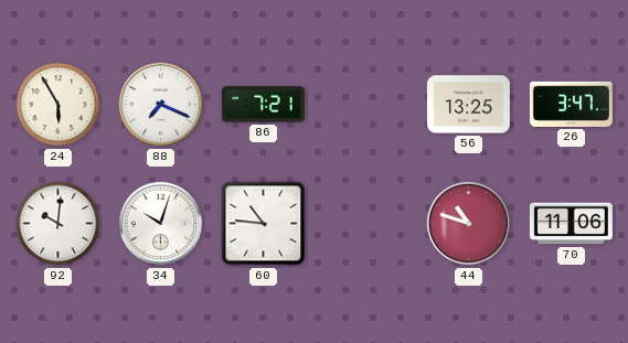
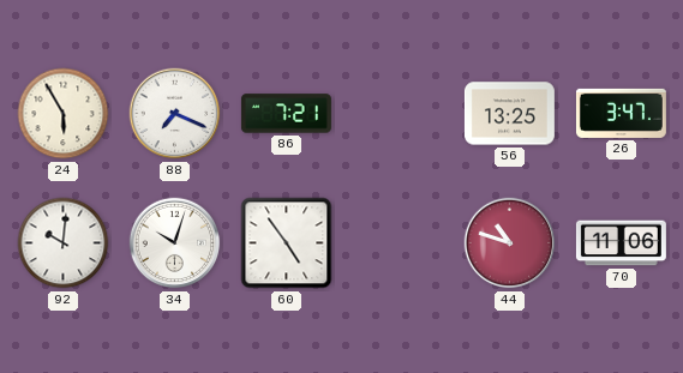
60: 10:46 -> 4:54 (287, 243)
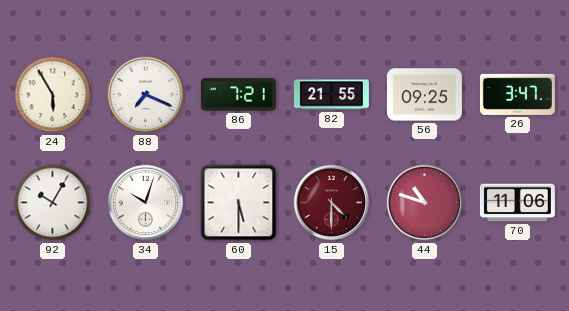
82: none -> 21:55 (331, 95)
56: 13:25 -> 09:25 (424, 95)
92: 10:01 -> 10:05 (53, 203)
60: 4:54 -> 5:30 (239, 203)
15: none -> 4:30 (332, 203)
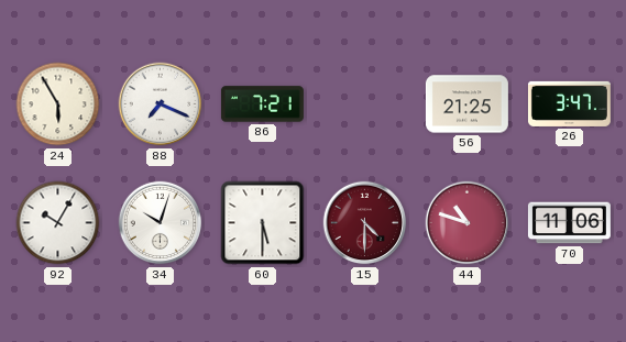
82: 21:55 -> none (331, 95)
56: 09:25 -> 21:25 (466, 104)
